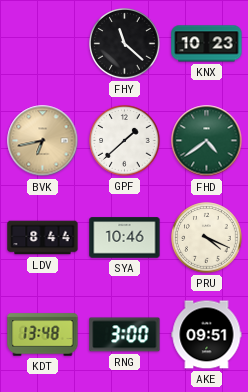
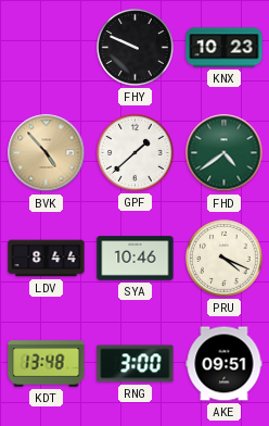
FHY: 11:22 -> 9:49 (136, 48)
BVK: 6:43 -> 4:53 (47, 153)
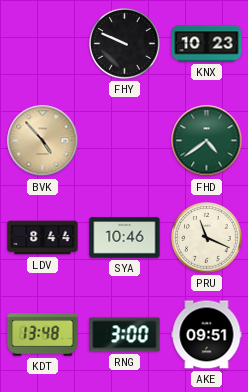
GPF: 1:38 -> none (136, 153)
PRU: 4:19 -> 11:19 (207, 238)
